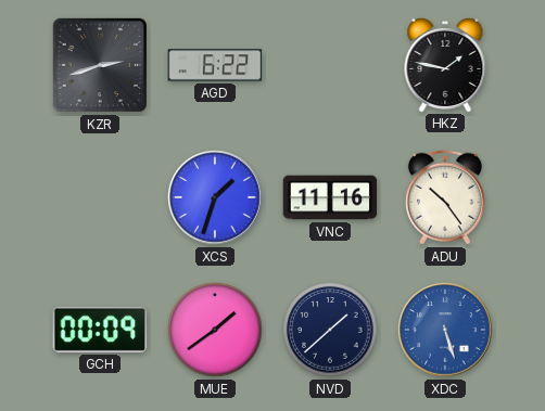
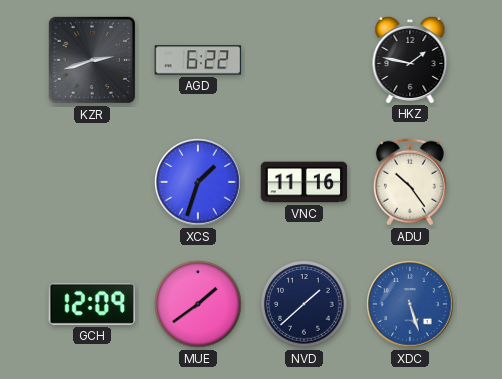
GCH: 00:09 -> 12:09 (92, 304)
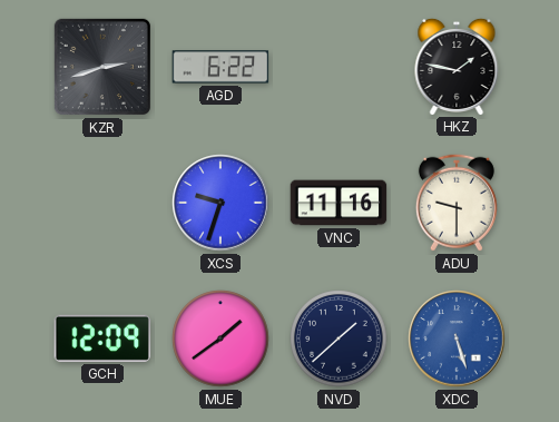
XCS: 1:33 -> 9:33 (220, 203)
ADU: 10:24 -> 9:30 (457, 203)
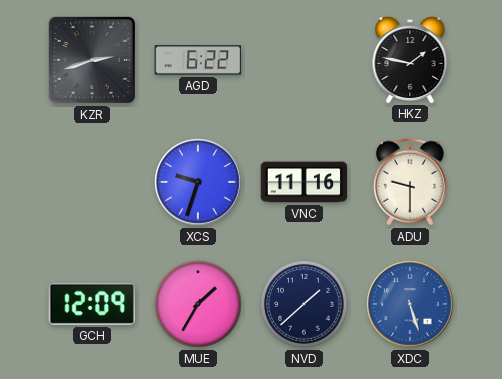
MUE: 1:39 -> 1:35 (198, 304)
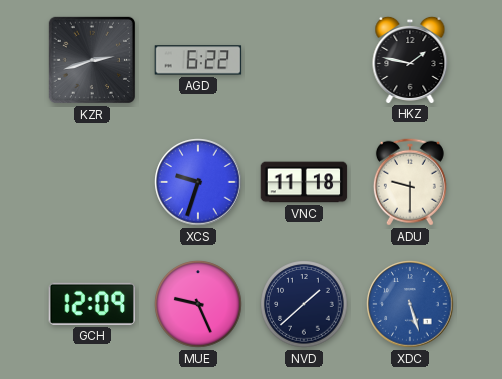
VNC: 11:16 -> 11:18 (304, 182)
MUE: 1:35 -> 9:26 (198, 304)
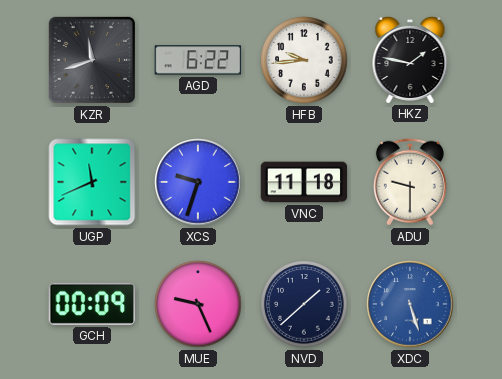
KZR: 2:42 -> 11:42 (92, 60)
HFB: none -> 9:44 (304, 60)
UGP: none -> 11:41 (92, 182)
GCH: 12:09 -> 00:09 (92, 304)
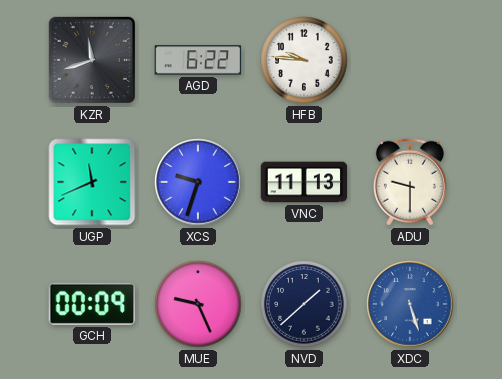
HFB: 9:44 -> 9:46 (304, 60)
HKZ: 1:47 -> none (410, 59)
VNC: 11:18 -> 11:13 (304, 182)
